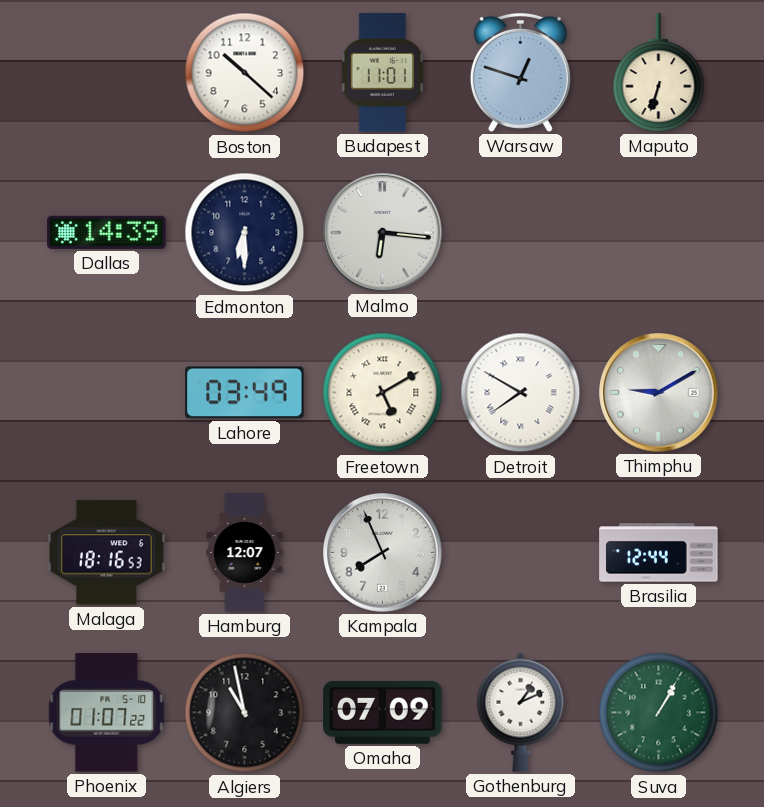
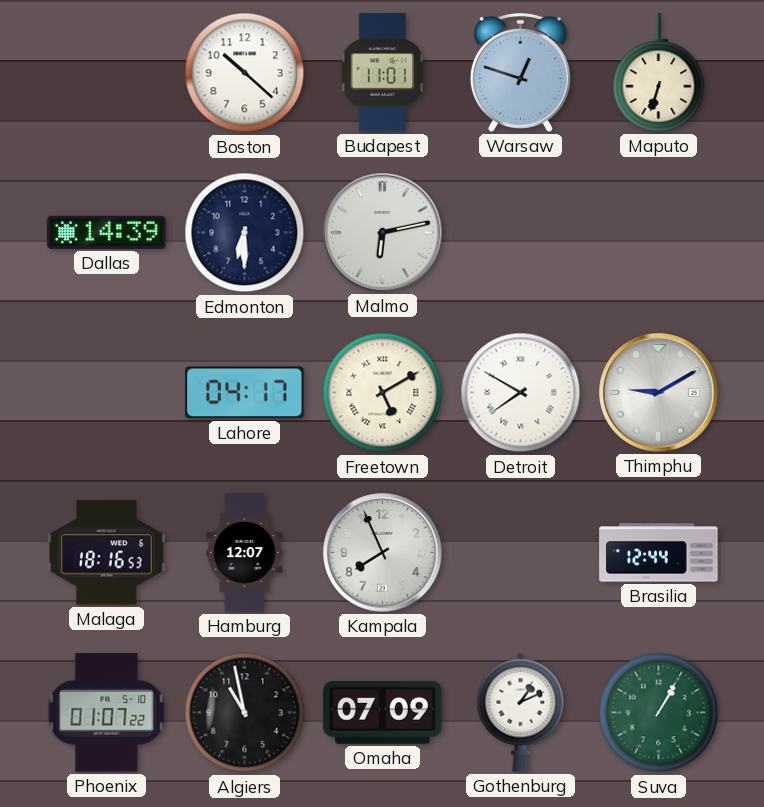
Malmo: 6:16 -> 6:13 (383, 233)
Lahore: 03:49 -> 04:17 (245, 393)
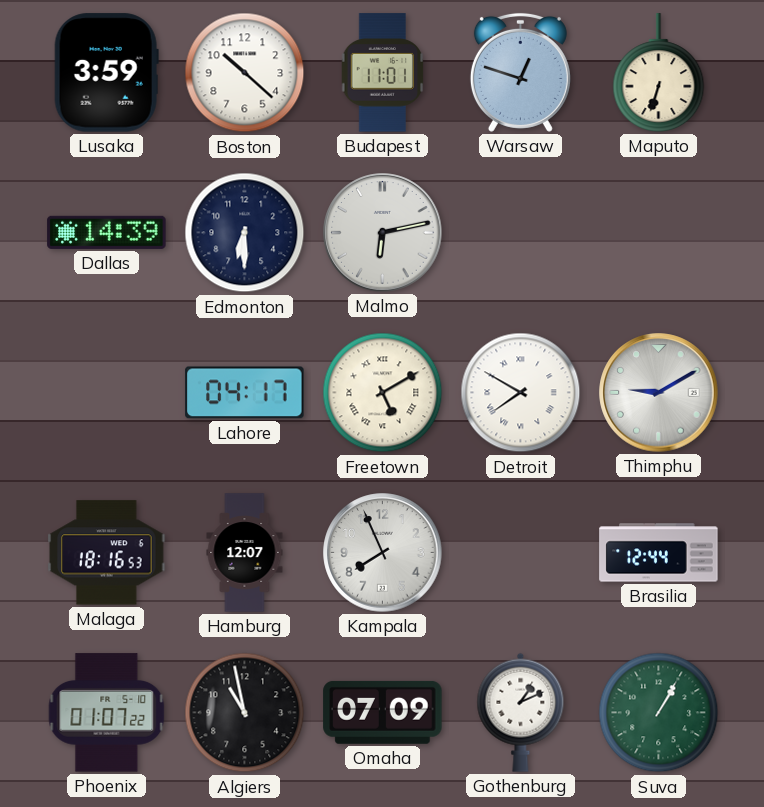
Lusaka: none -> 3:59 (106, 73)
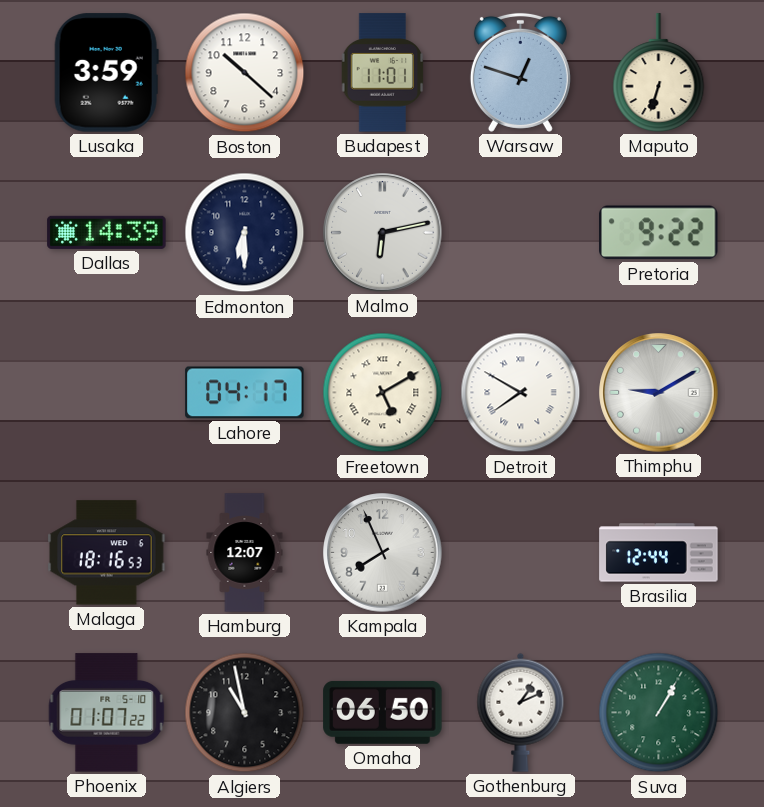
Pretoria: none -> 9:22 (659, 233)
Omaha: 07:09 -> 06:50 (383, 712)
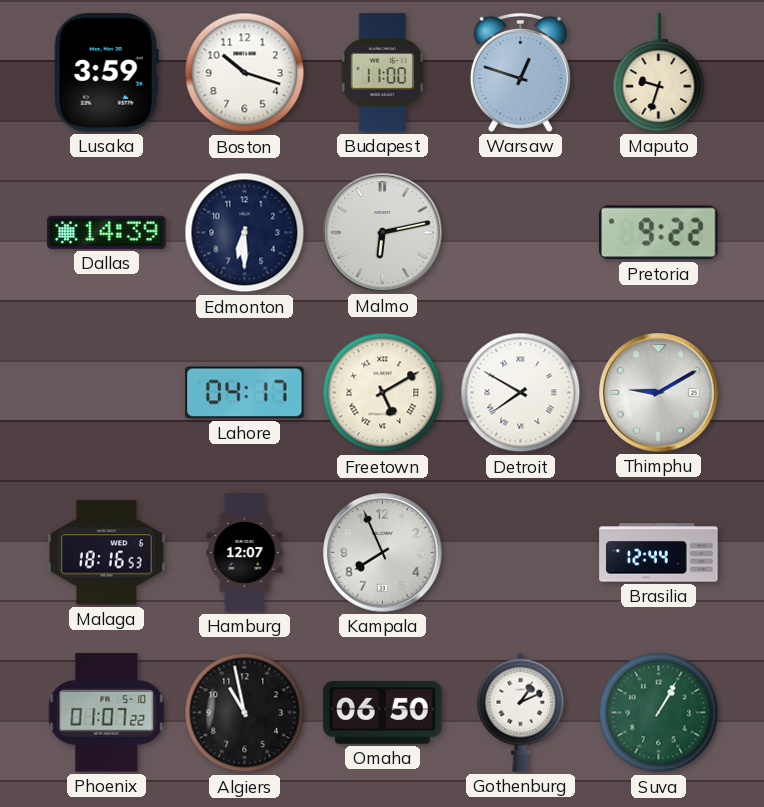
Boston: 10:22 -> 10:18 (245, 73)
Budapest: 11:01 -> 11:00 (383, 73)
Maputo: 6:33 -> 9:33 (659, 73)
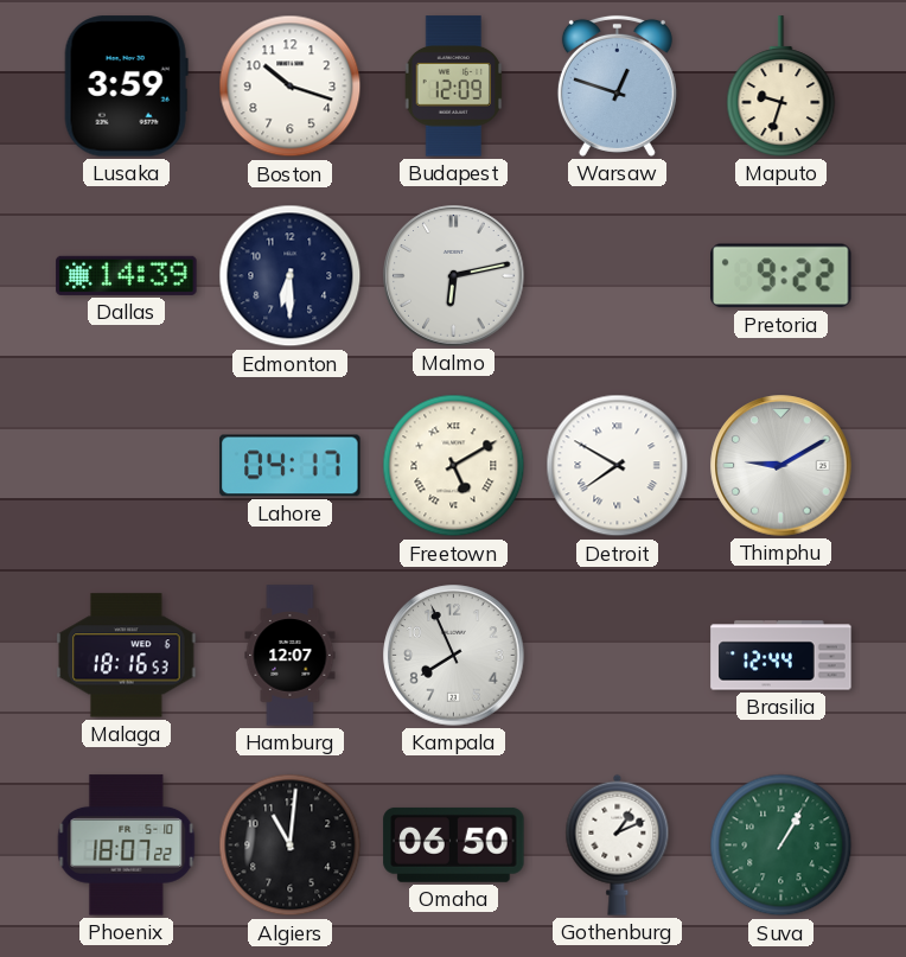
Budapest: 11:00 -> 12:09 (454, 87)
Phoenix: 01:07 -> 18:07 (127, 846)
Algiers: 10:58 -> 11:01 (291, 846)
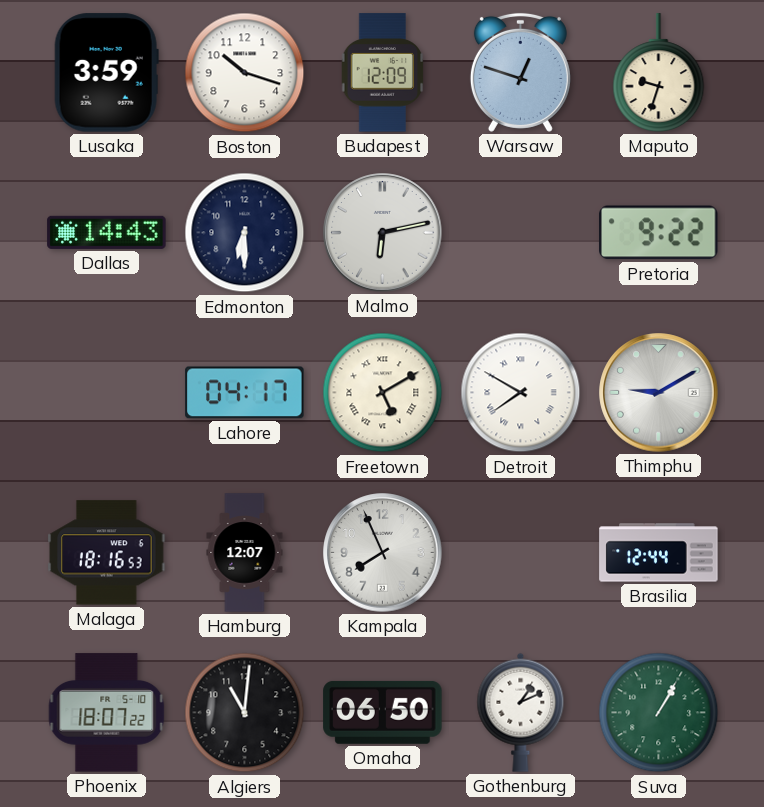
Dallas: 14:39 -> 14:43 (107, 232)
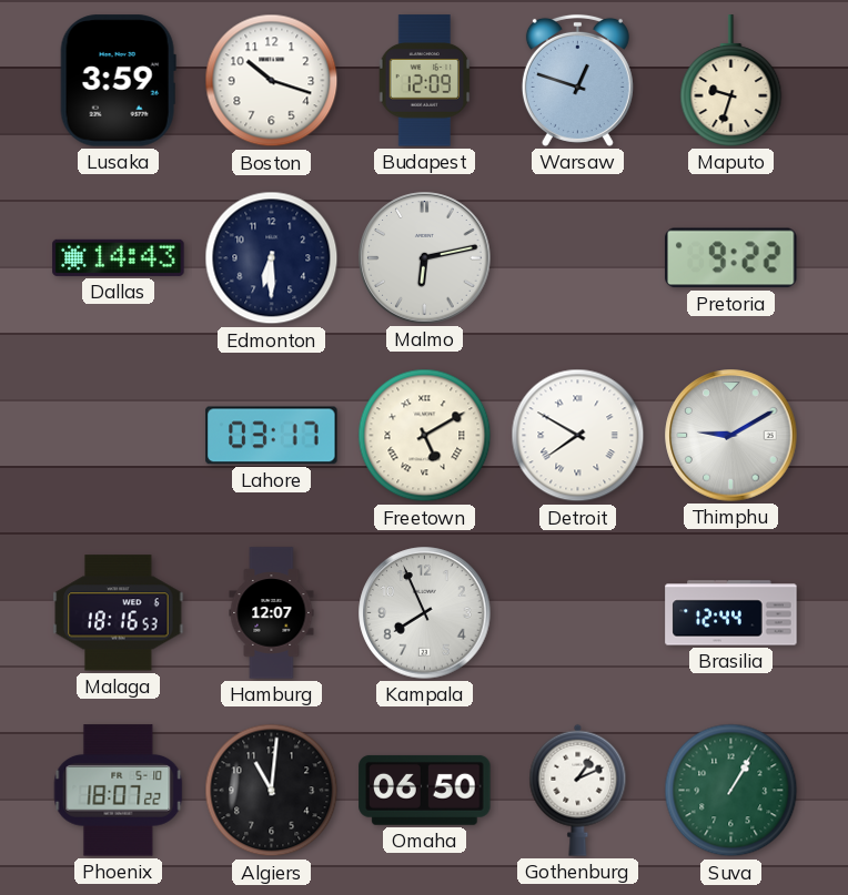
Lahore: 04:17 -> 03:17 (272, 436)
